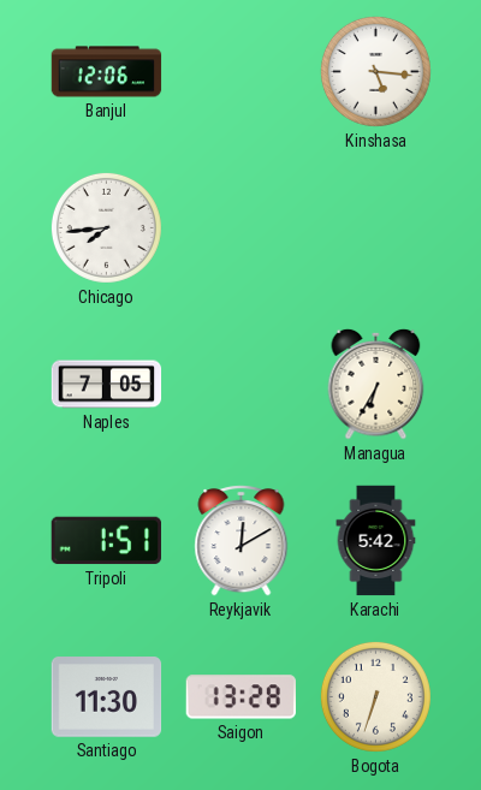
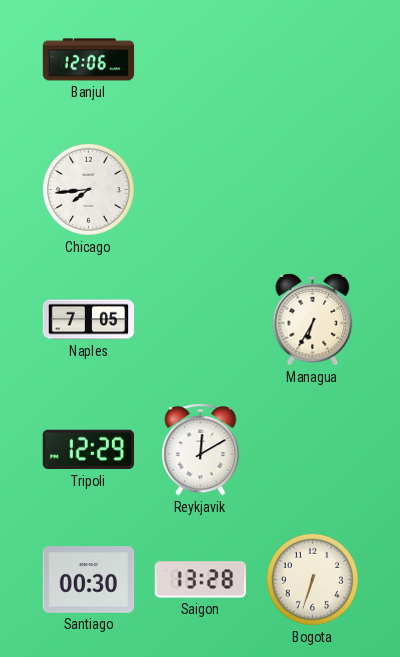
Kinshasa: 5:16 -> none (375, 71)
Tripoli: 1:51 -> 12:29 (88, 450)
Karachi: 5:42 -> none (376, 541)
Santiago: 11:30 -> 00:30 (89, 580)
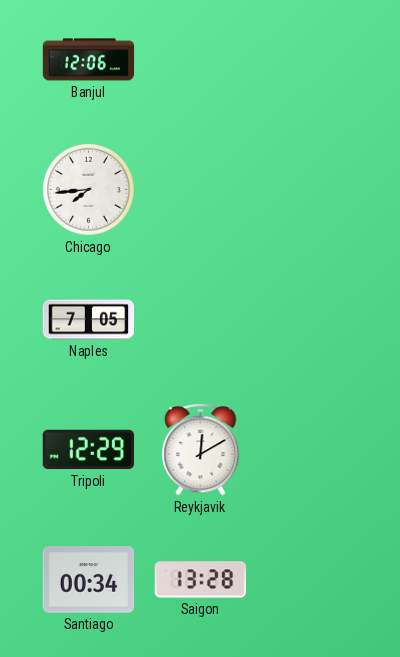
Managua: 6:35 -> none (313, 319)
Santiago: 00:30 -> 00:34 (89, 580)
Bogota: 6:33 -> none (312, 579)
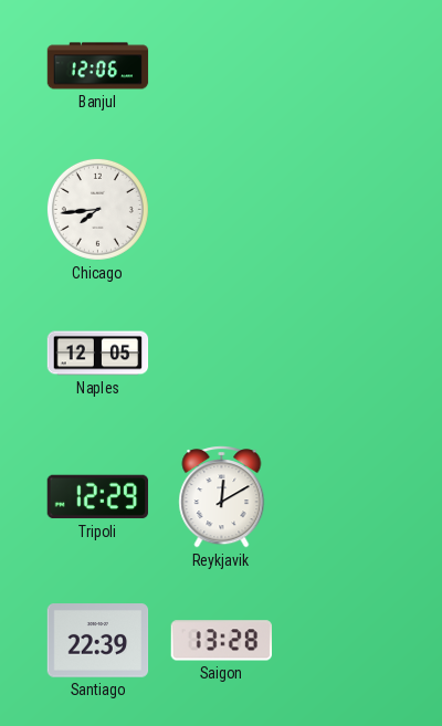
Naples: 7:05 -> 12:05 (98, 354)
Santiago: 00:34 -> 22:39 (98, 641)
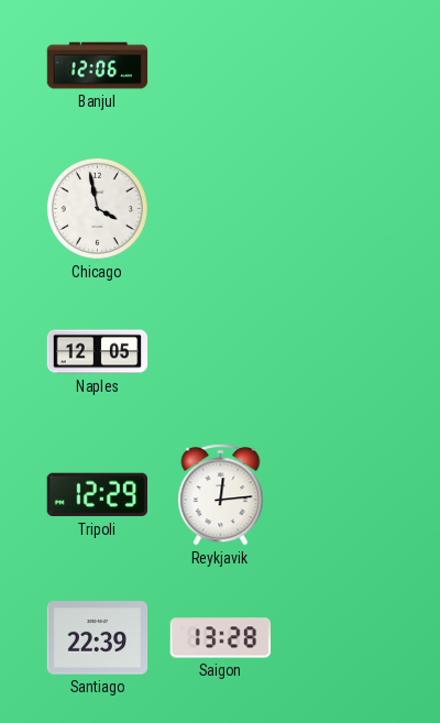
Chicago: 7:44 -> 3:58 (97, 208)
Reykjavik: 12:10 -> 12:14 (221, 495)
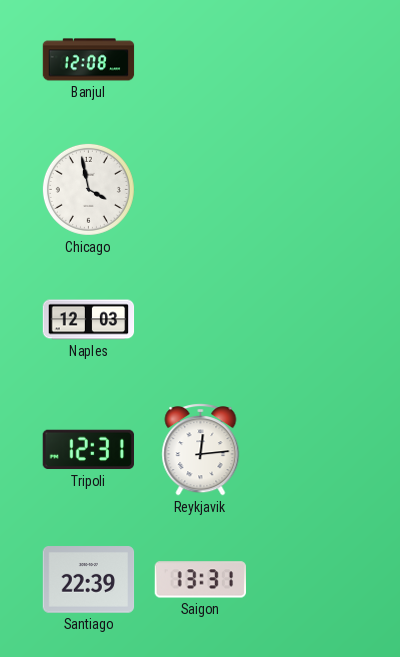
Banjul: 12:06 -> 12:08 (89, 60)
Naples: 12:05 -> 12:03 (89, 320)
Tripoli: 12:29 -> 12:31 (88, 450)
Saigon: 13:28 -> 13:31 (200, 580)
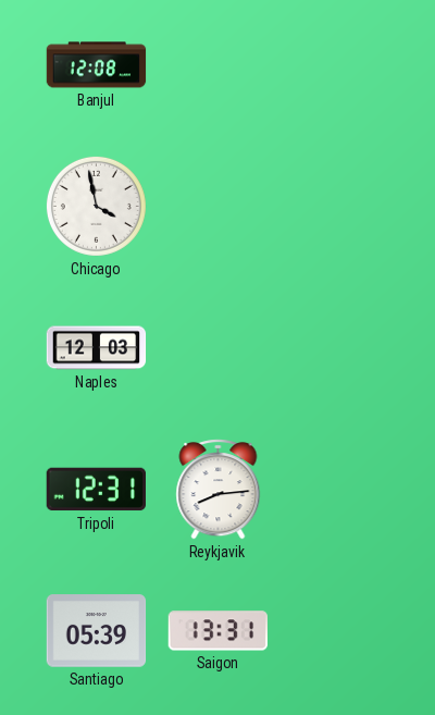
Reykjavik: 12:14 -> 8:14 (219, 490)
Santiago: 22:39 -> 05:39 (97, 631)
